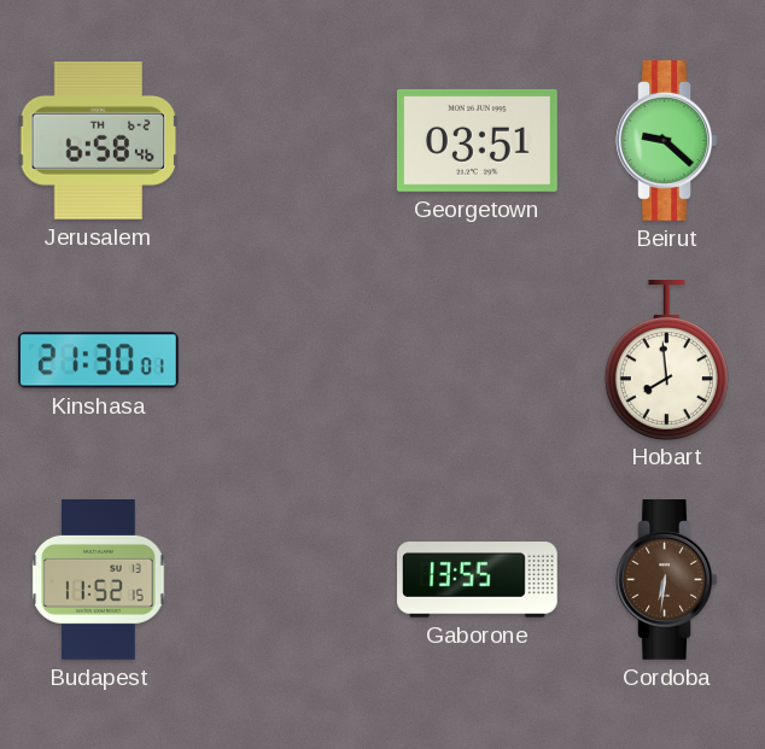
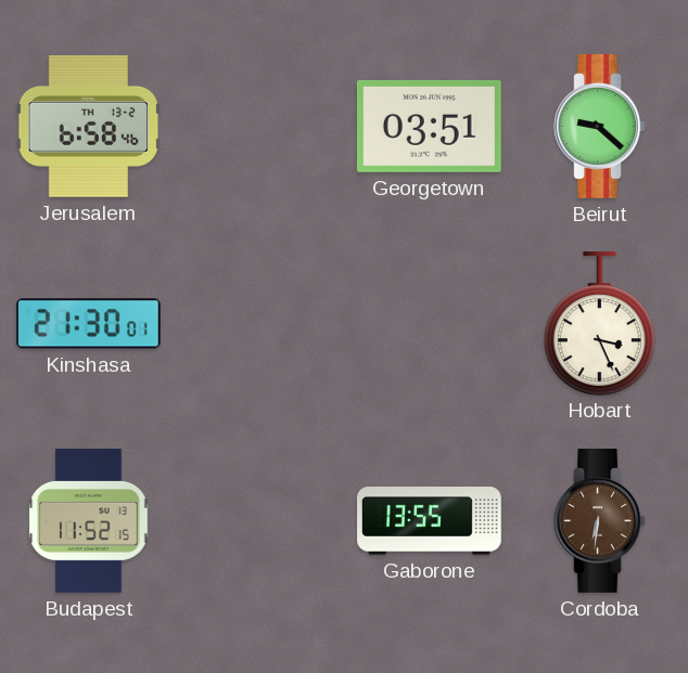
Jerusalem date: TH 6-2 -> TH 13-2 (89, 127)
Hobart: 7:59 -> 3:26 (599, 324)
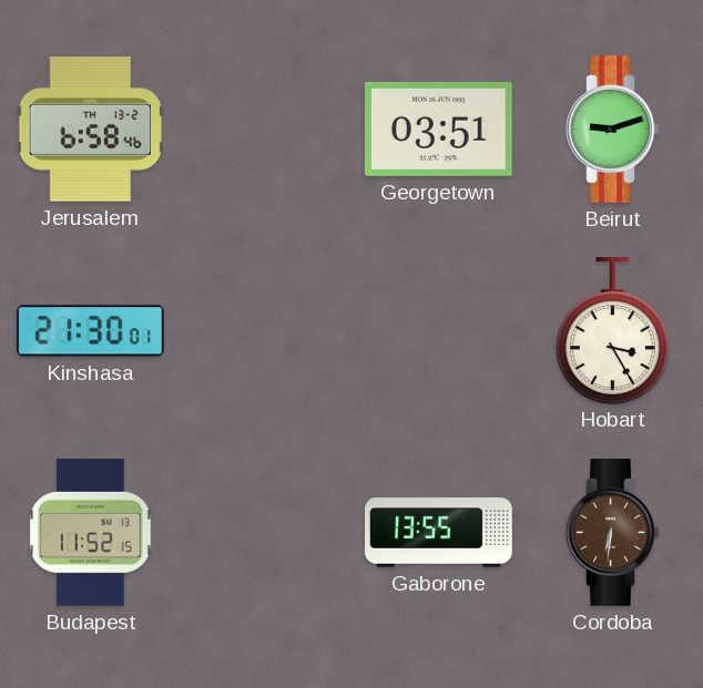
Beirut: 9:22 -> 9:12 (613, 130)
Hobart: 3:26 -> 3:25 (612, 331)
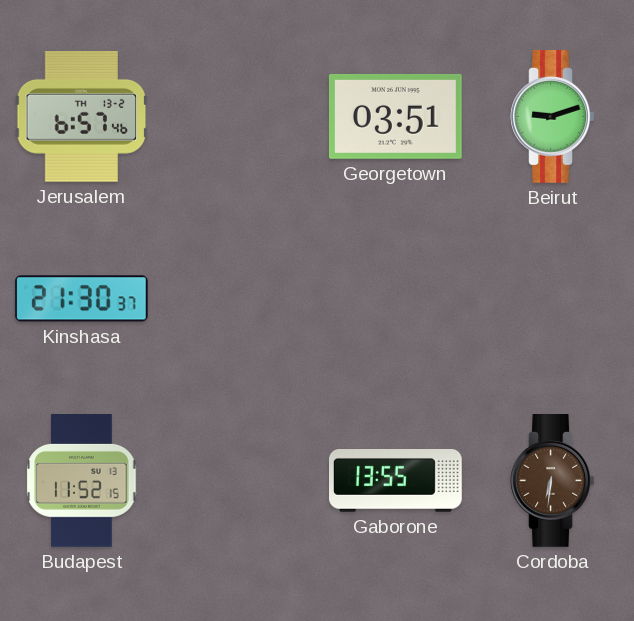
Jerusalem: 6:58 -> 6:57 (82, 117)
Kinshasa: 21:30:01 -> 21:30:37 (81, 299)
Hobart: 3:25 -> none (612, 331)
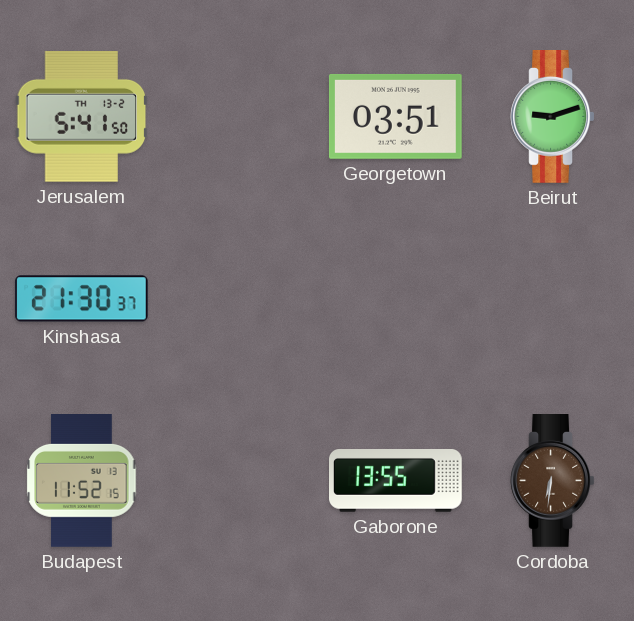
Jerusalem: 6:57 -> 5:41 (82, 117)
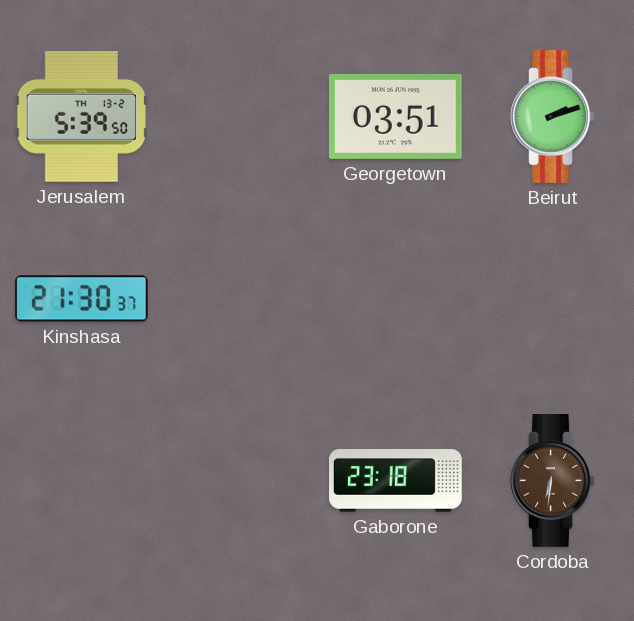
Jerusalem: 5:41 -> 5:39 (82, 117)
Beirut: 9:12 -> 2:12 (553, 117)
Budapest: 11:52 -> none (82, 481)
Gaborone: 13:55 -> 23:18 (396, 481)
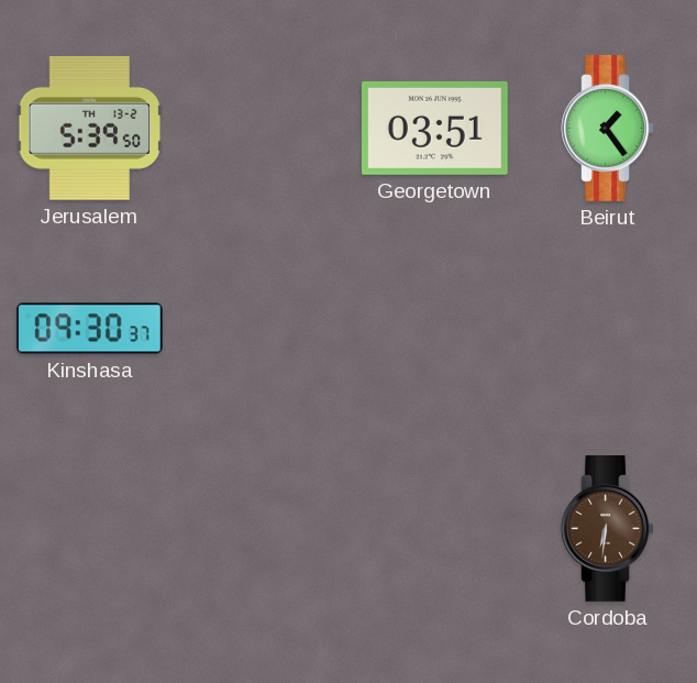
Beirut: 2:12 -> 1:24 (608, 129)
Kinshasa: 21:30 -> 09:30 (89, 329)
Gaborone: 23:18 -> none (396, 481)
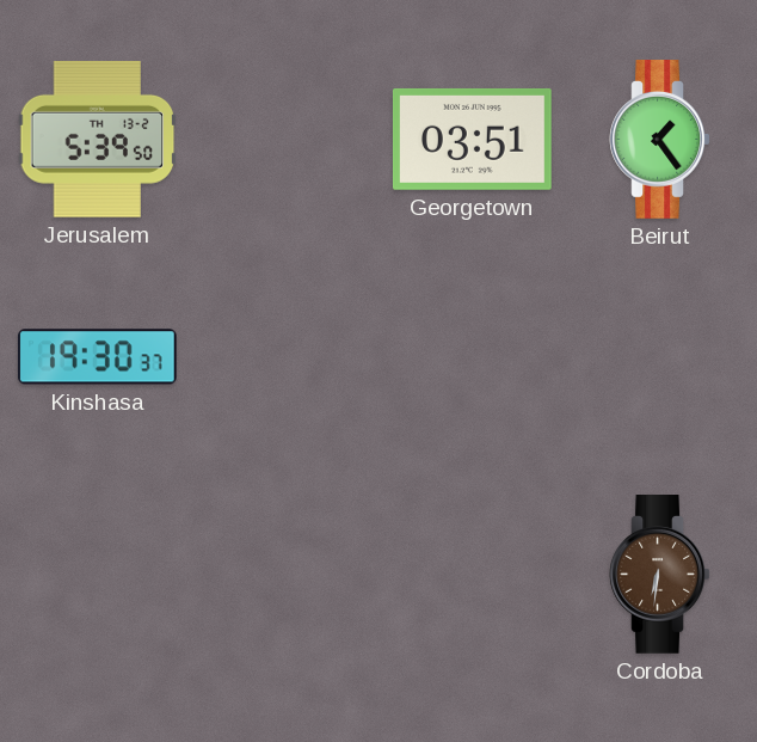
Kinshasa: 09:30 -> 19:30 (97, 357)
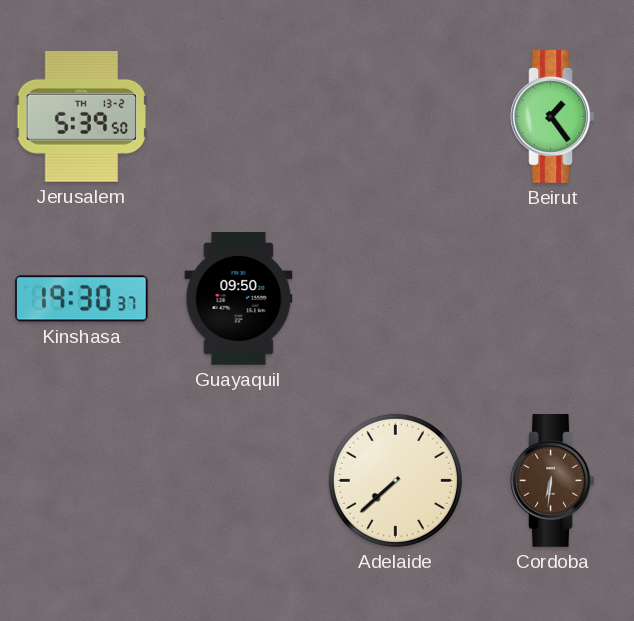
Georgetown: 03:51 -> none (472, 139)
Guayaquil: none -> 09:50 (239, 299)
Adelaide: none -> 7:38 (395, 480)
